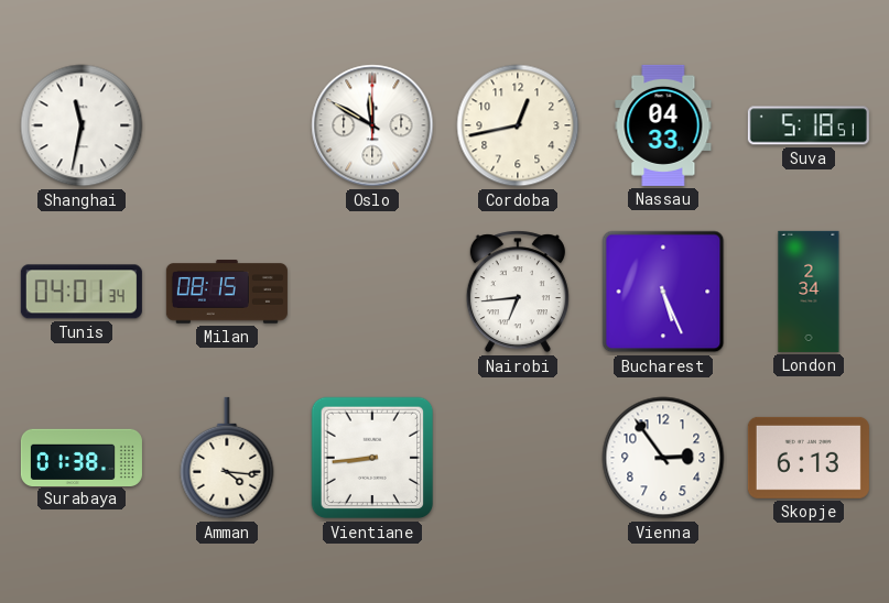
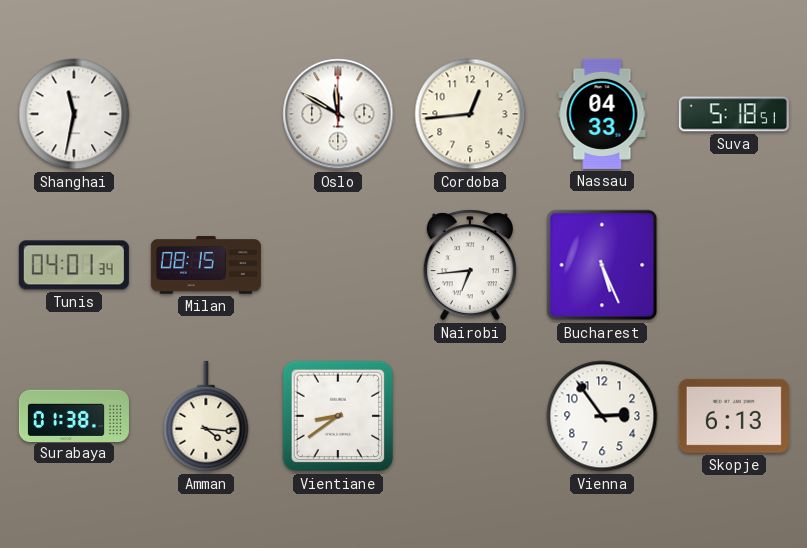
Cordoba: 12:43 -> 12:44 (470, 114)
London: 2:34 -> none (809, 292)
Vientiane: 8:44 -> 8:39 (338, 416)
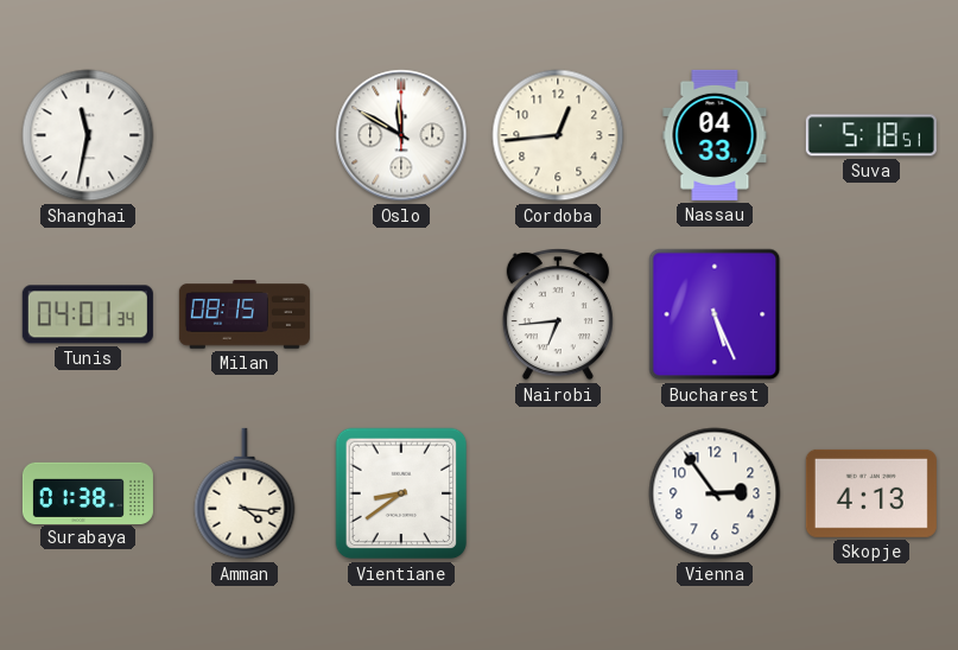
Skopje: 6:13 -> 4:13 (871, 493)
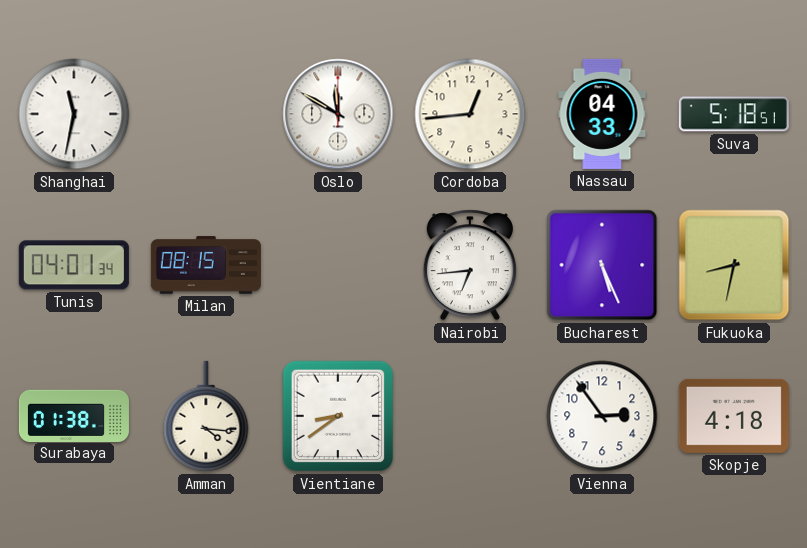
Fukuoka: none -> 8:32 (734, 265)
Skopje: 4:13 -> 4:18 (734, 416)
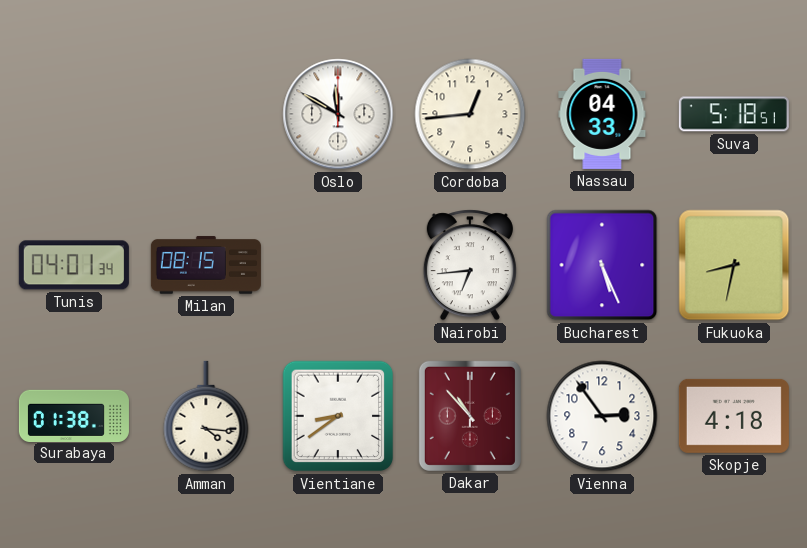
Shanghai: 11:32 -> none (74, 114)
Dakar: none -> 10:53 (470, 416)
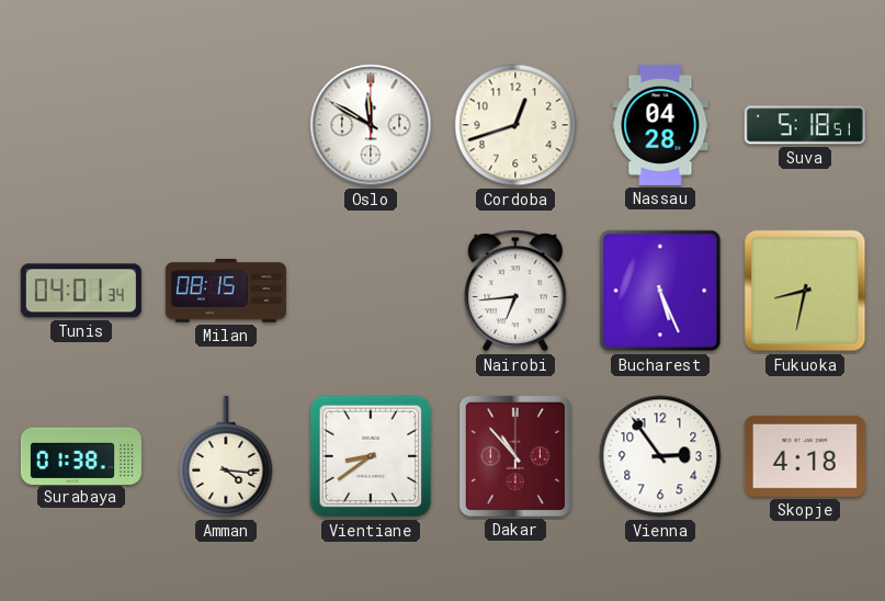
Cordoba: 12:44 -> 12:42 (515, 125)
Nassau: 04:33 -> 04:28 (660, 125)
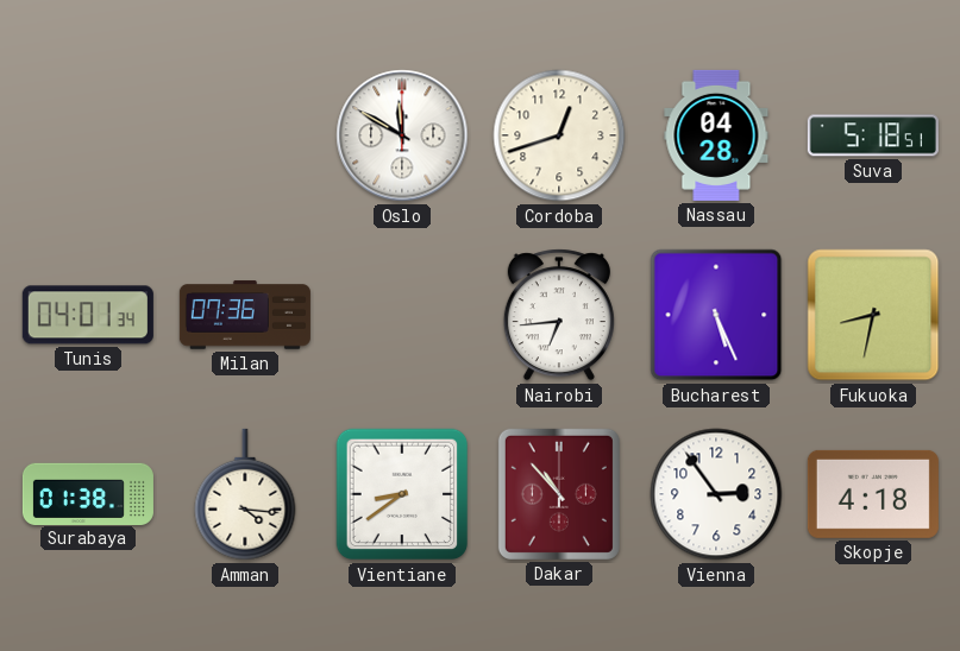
Milan: 08:15 -> 07:36 (245, 315)
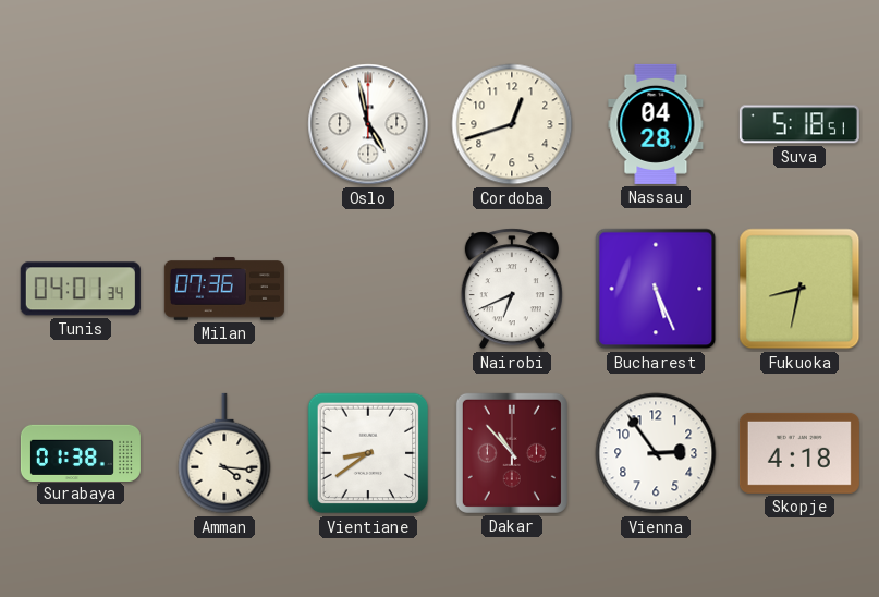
Oslo: 11:50 -> 4:58 (368, 124)
Nairobi: 6:44 -> 6:41 (512, 289)
